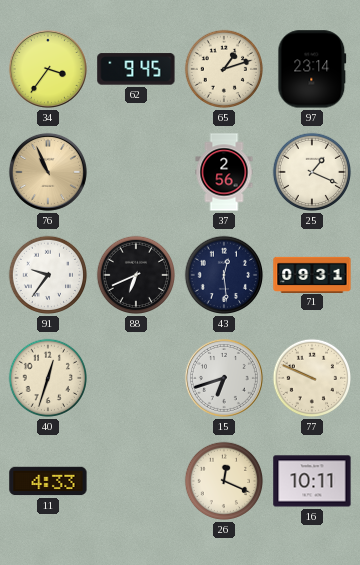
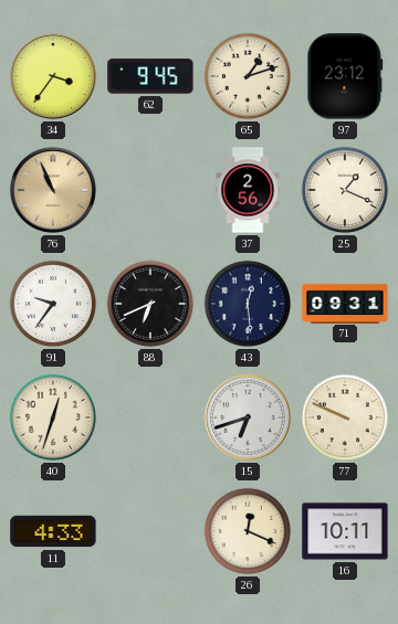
97: 23:14 -> 23:12 (345, 76)
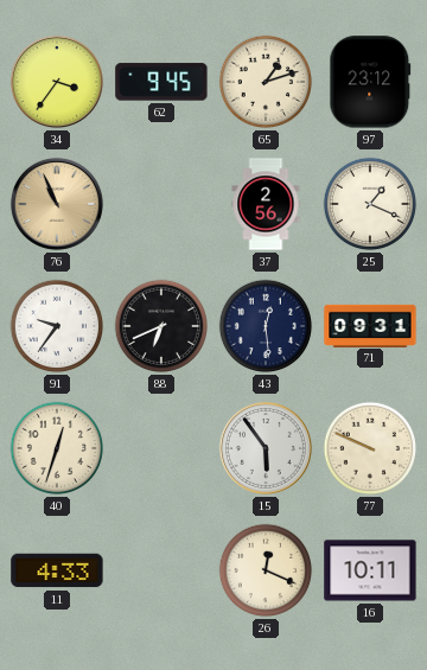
15: 6:42 -> 5:54 (266, 448)
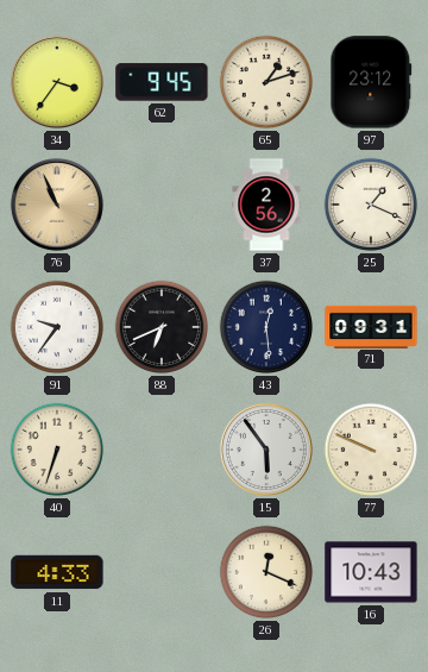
40: 12:33 -> 6:33 (57, 450)
16: 10:11 -> 10:43 (371, 572)
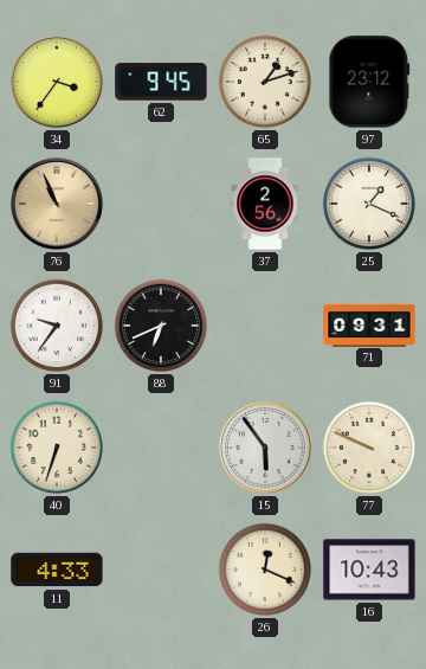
43: 12:29 -> none (266, 327)
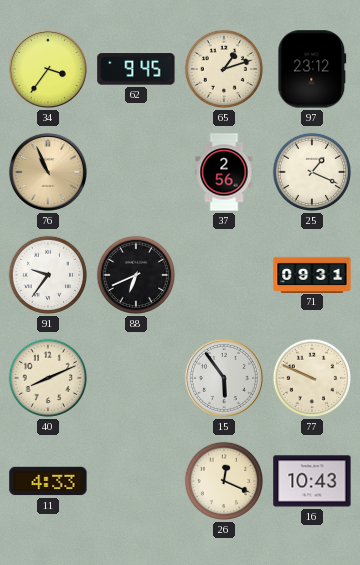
40: 6:33 -> 8:11 (48, 378)
